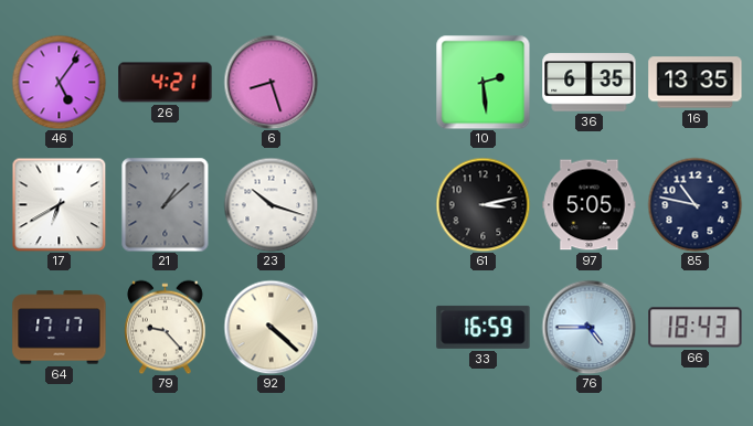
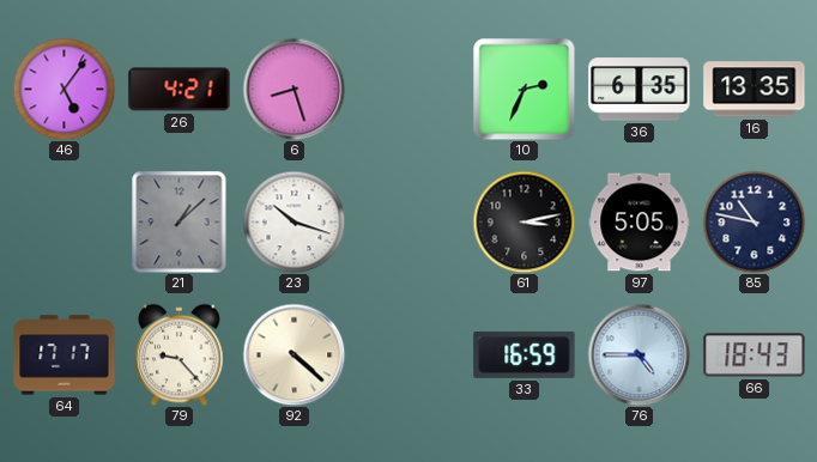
10: 2:29 -> 2:34 (524, 89)
17: 6:40 -> none (59, 204)
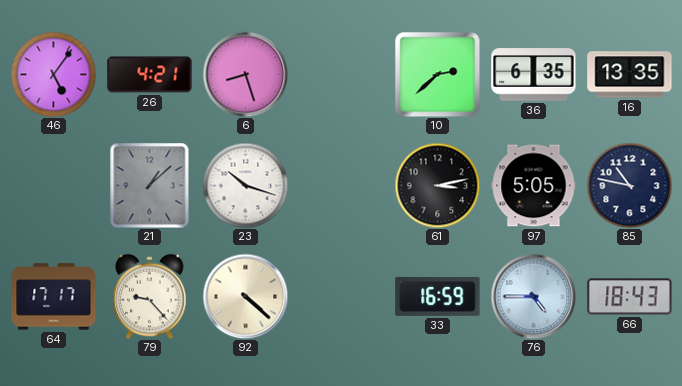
10: 2:34 -> 2:38 (437, 74)
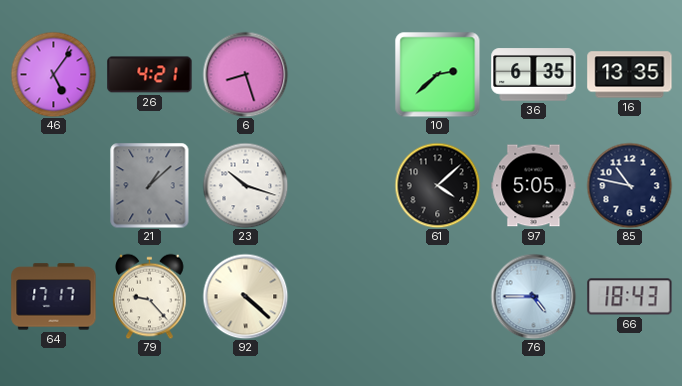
61: 3:13 -> 4:08 (437, 185)
33: 16:59 -> none (438, 296)
